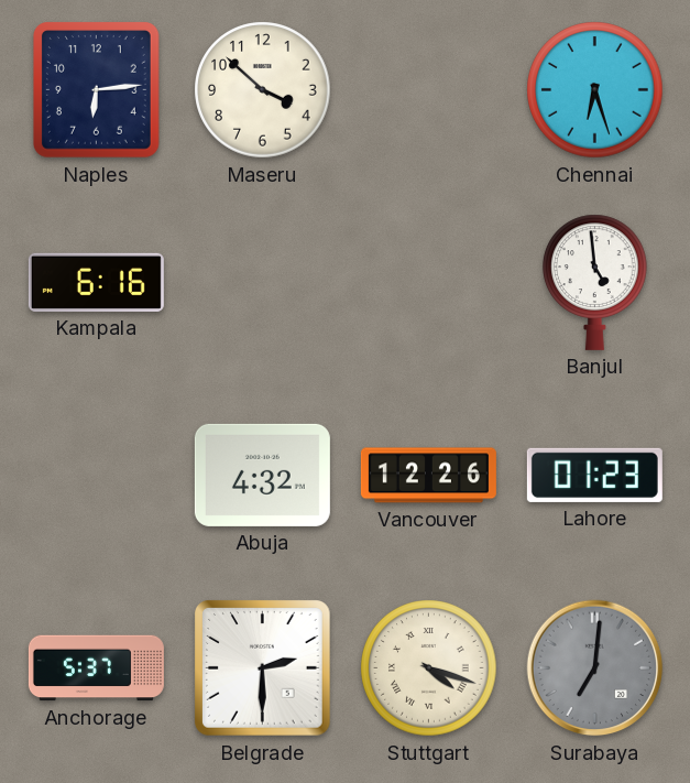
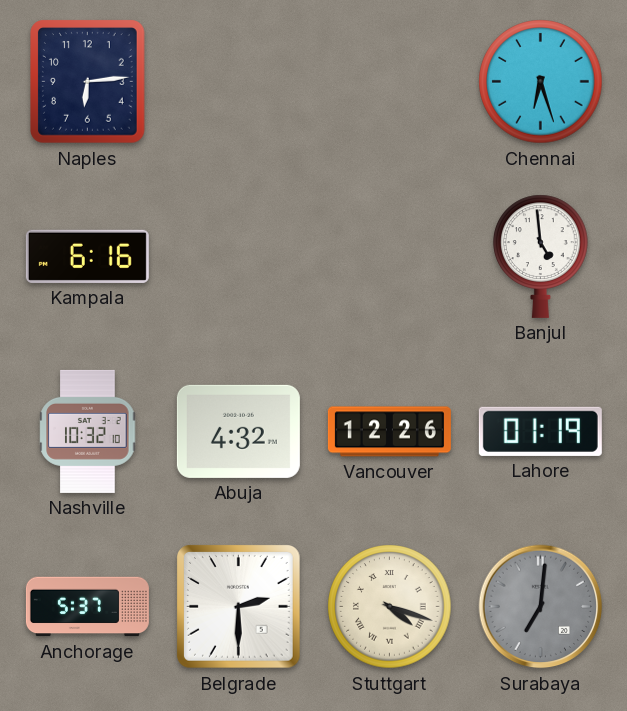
Maseru: 3:52 -> none (263, 90)
Nashville: none -> 10:32 (88, 431)
Lahore: 01:23 -> 01:19 (540, 431)
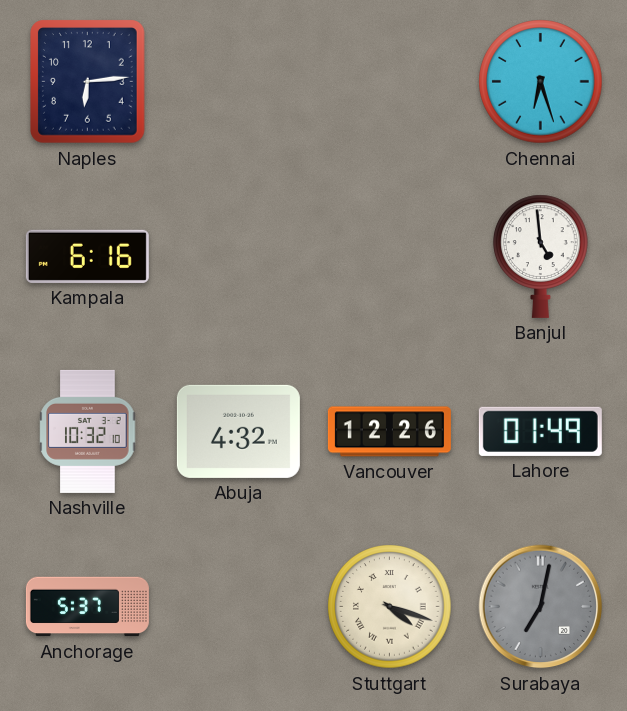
Lahore: 01:19 -> 01:49 (540, 431)
Belgrade: 2:30 -> none (239, 607)
Surabaya: 7:01 -> 7:02 (541, 607)
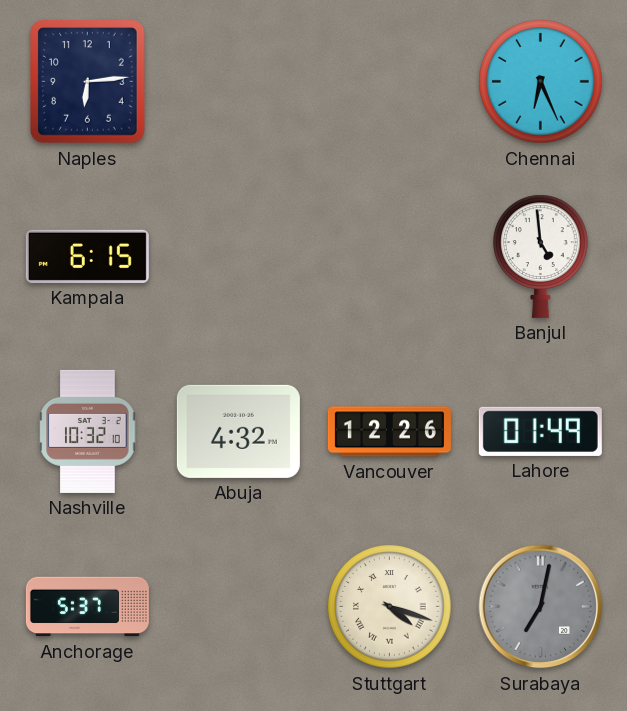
Chennai: 6:27 -> 6:26 (541, 82)
Kampala: 6:16 -> 6:15 (87, 256)
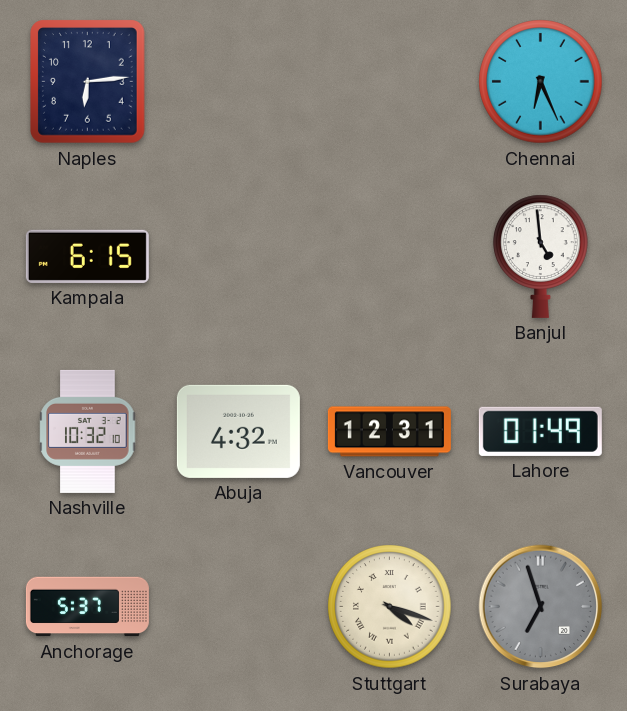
Vancouver: 12:26 -> 12:31 (389, 432)
Surabaya: 7:02 -> 6:57 (541, 607)
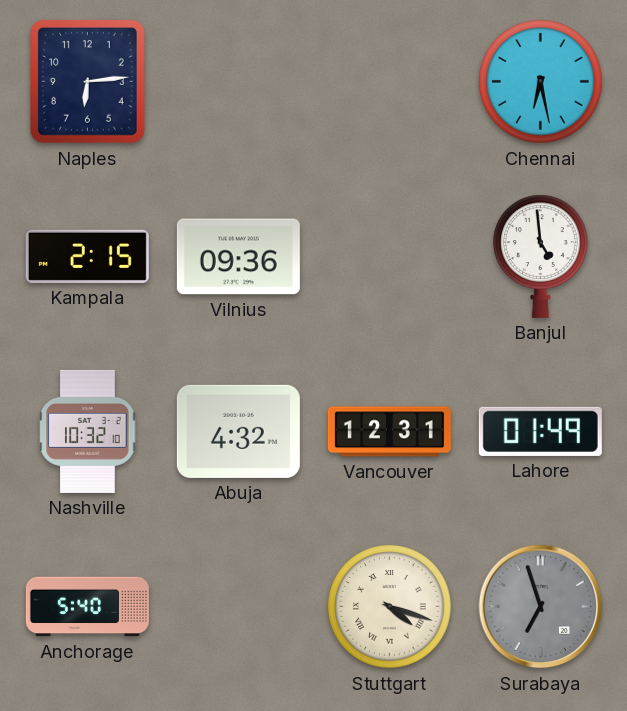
Chennai: 6:26 -> 6:28 (541, 82)
Kampala: 6:15 -> 2:15 (87, 256)
Vilnius: none -> 09:36 (238, 257)
Anchorage: 5:37 -> 5:40 (87, 607)
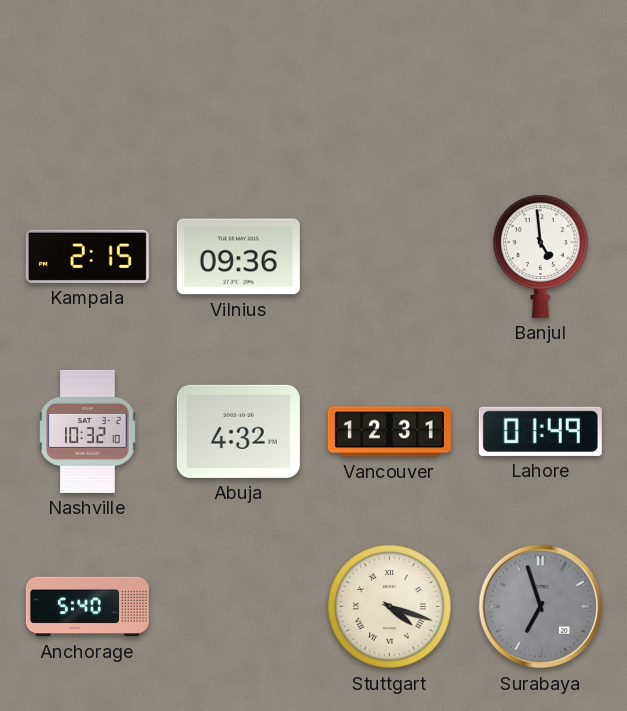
Naples: 6:14 -> none (88, 82)
Chennai: 6:28 -> none (541, 82)
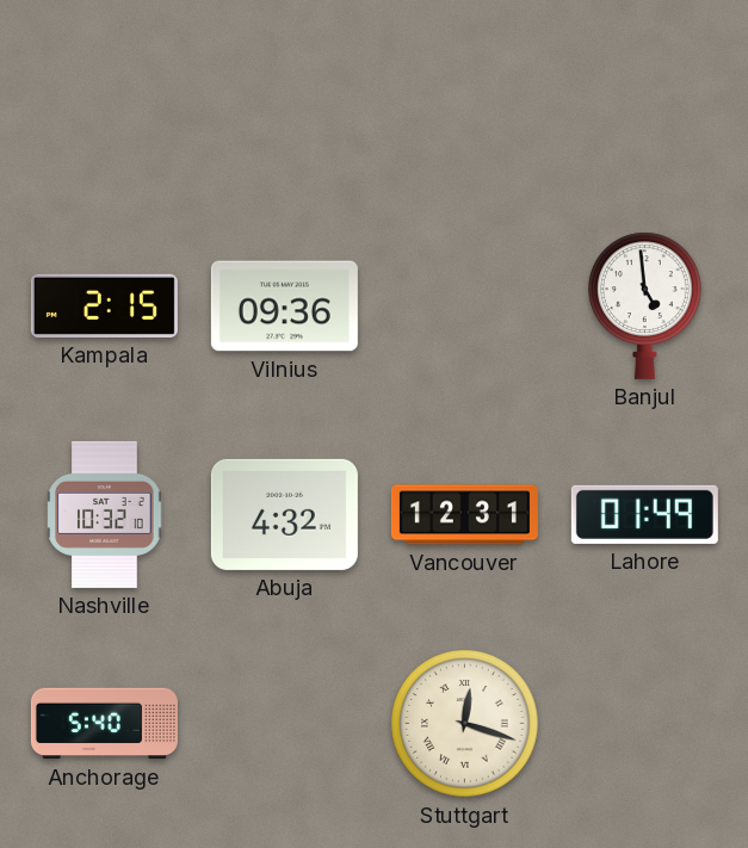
Stuttgart: 4:18 -> 12:18 (465, 724)
Surabaya: 6:57 -> none (541, 607)
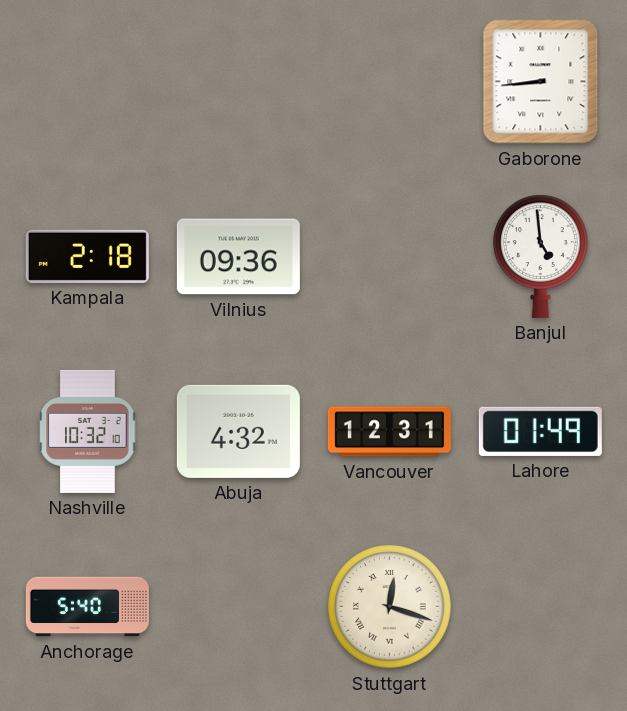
Gaborone: none -> 8:44 (541, 82)
Kampala: 2:15 -> 2:18 (87, 256)
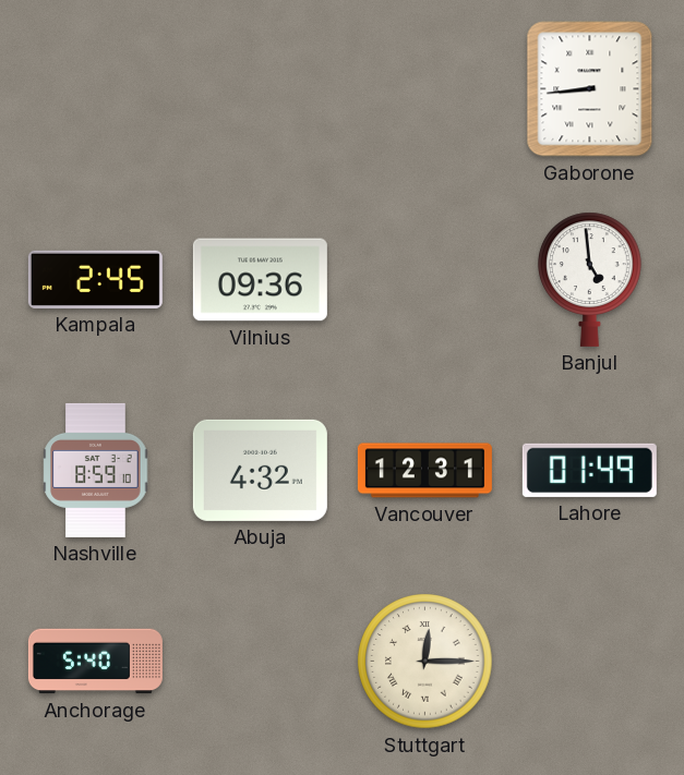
Kampala: 2:18 -> 2:45 (95, 279)
Nashville: 10:32 -> 8:59 (96, 470)
Stuttgart: 12:18 -> 12:15 (425, 662)
